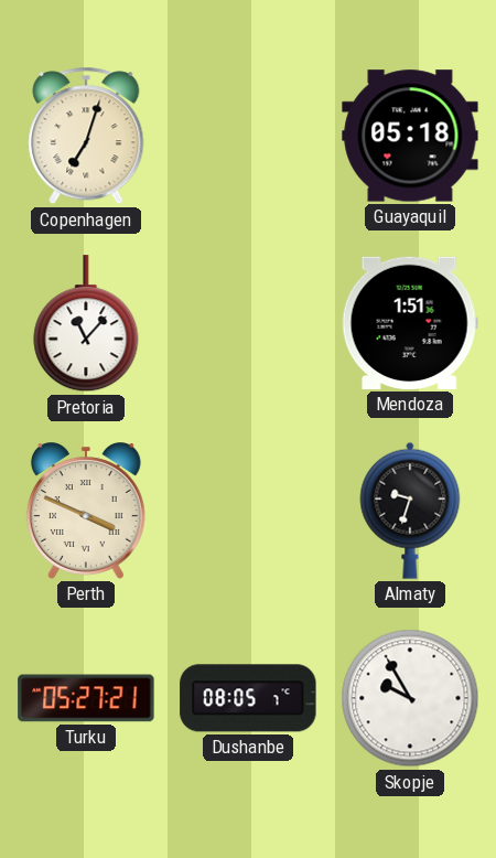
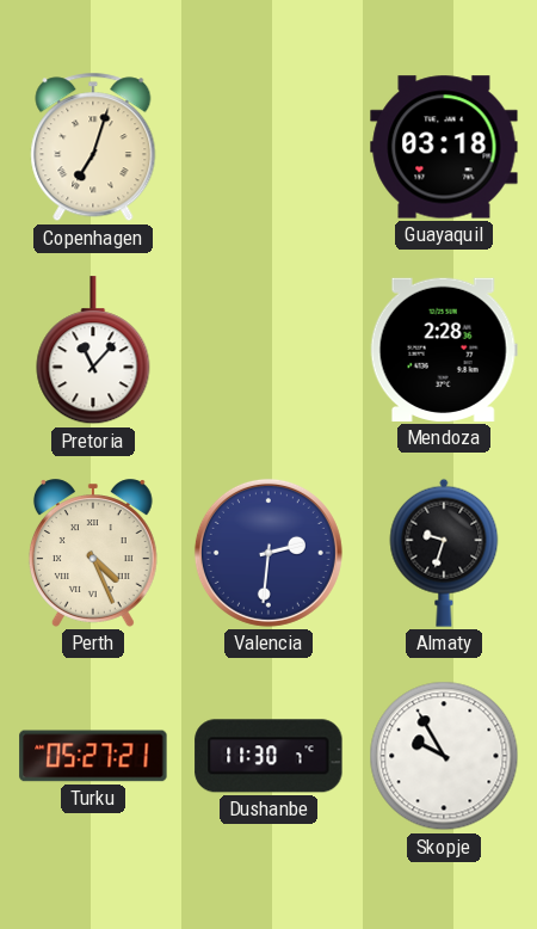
Guayaquil: 05:18 -> 03:18 (444, 147)
Mendoza: 1:51 -> 2:28 (444, 350)
Perth: 3:49 -> 4:26 (93, 553)
Valencia: none -> 2:31 (268, 553)
Dushanbe: 08:05 -> 11:30 (268, 756)
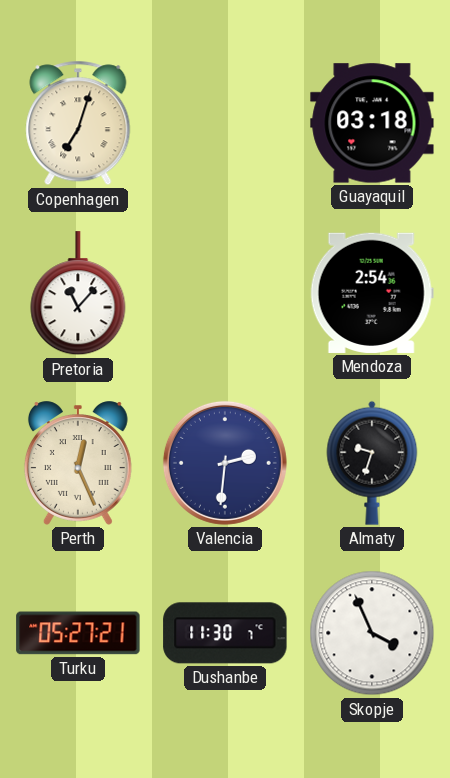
Mendoza: 2:28 -> 2:54 (372, 293)
Perth: 4:26 -> 12:26 (78, 463)
Skopje: 9:55 -> 3:56 (372, 633)
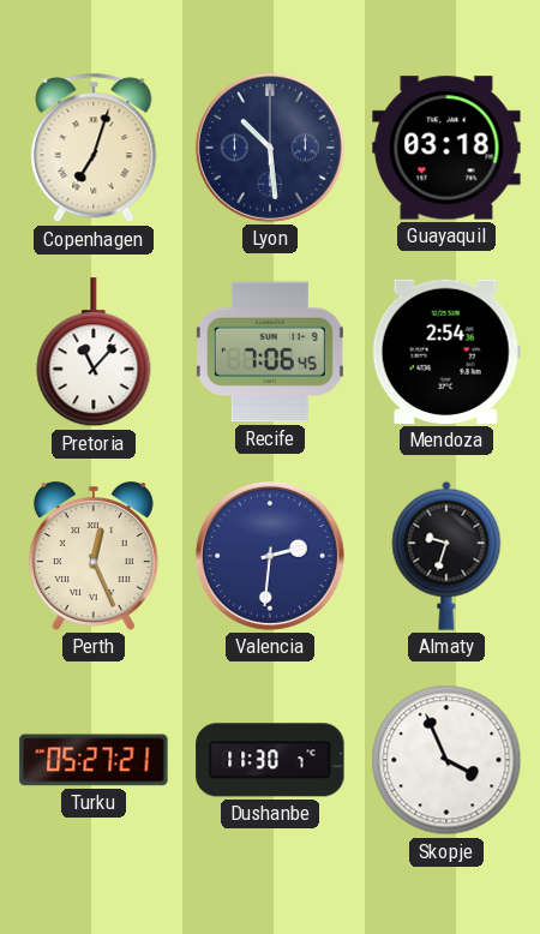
Lyon: none -> 10:29 (270, 148)
Recife: none -> 7:06 (270, 352)
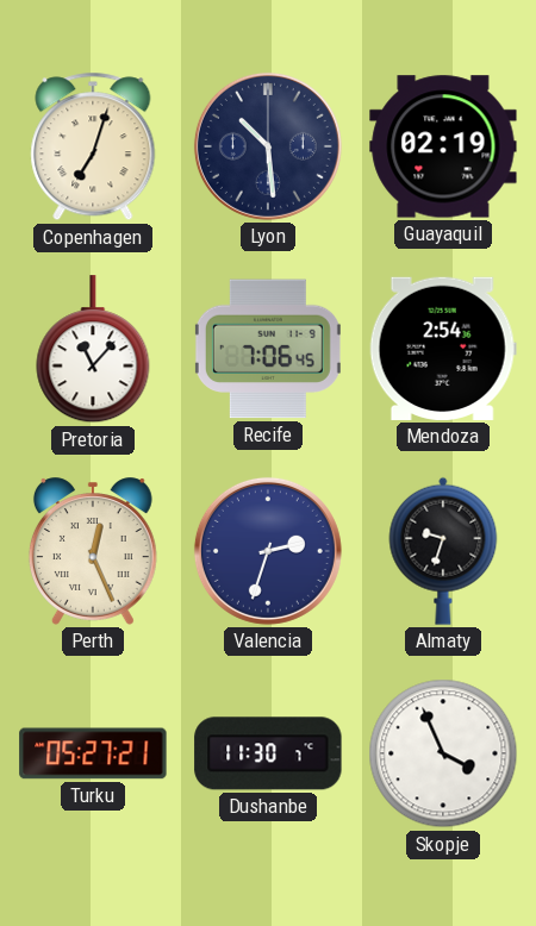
Guayaquil: 03:18 -> 02:19 (443, 146)
Valencia: 2:31 -> 2:33 (268, 551)
